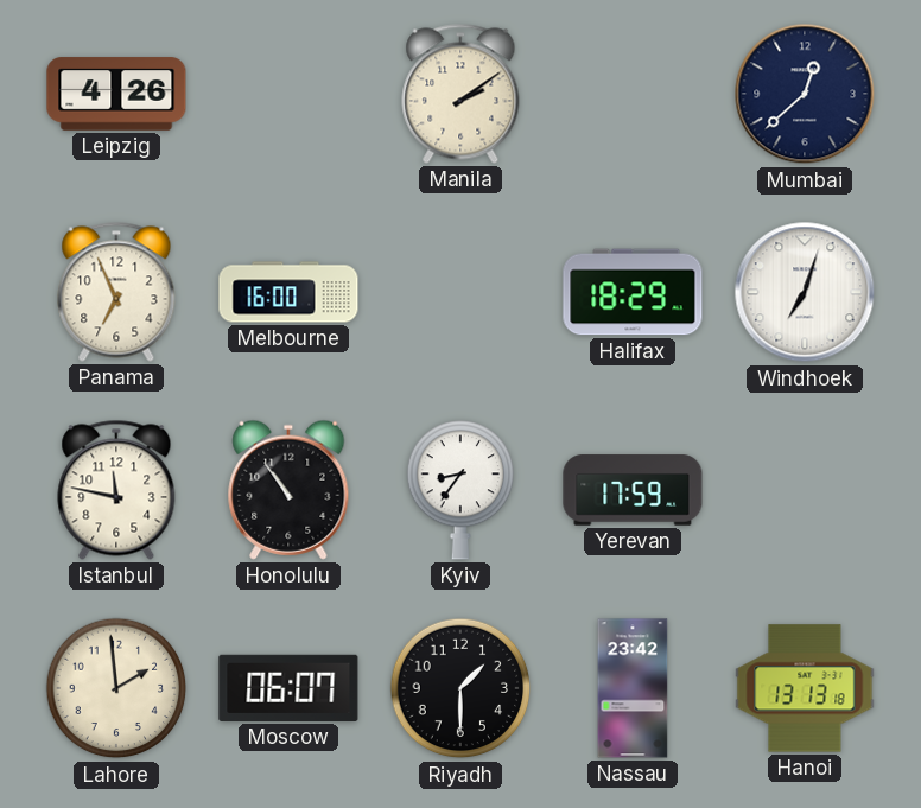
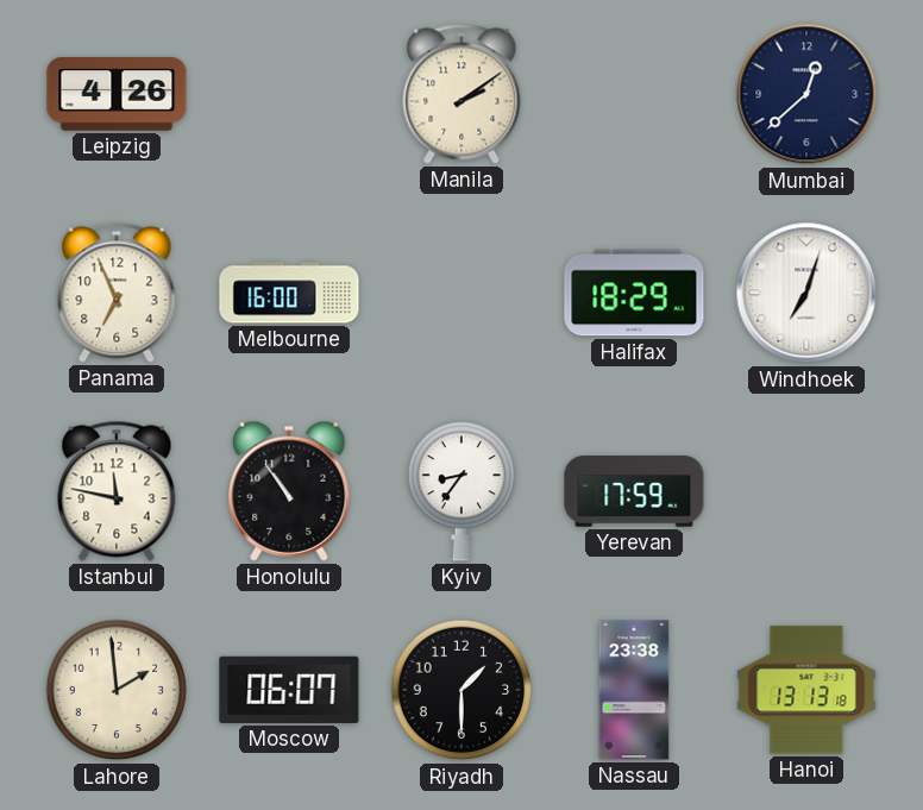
Nassau: 23:42 -> 23:38 (634, 690)
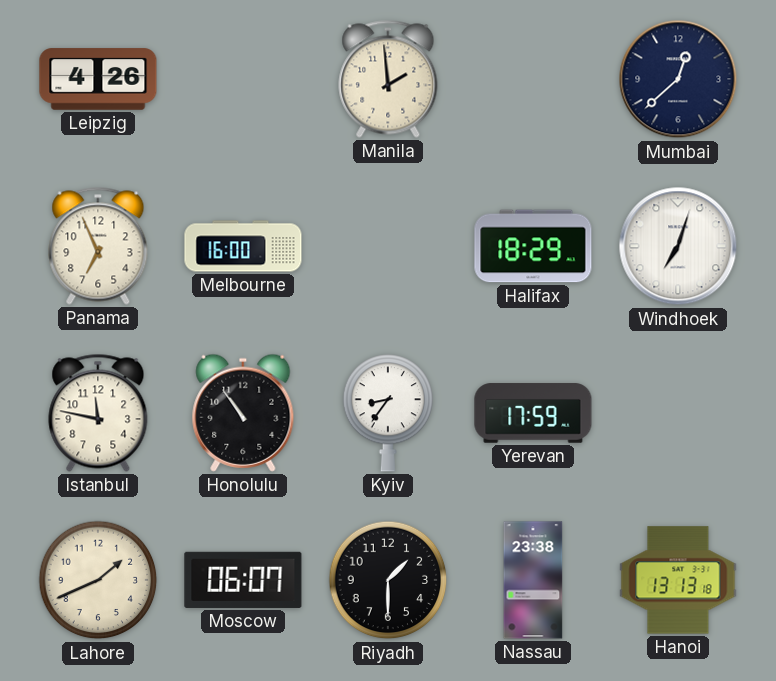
Manila: 2:09 -> 1:59 (388, 79)
Lahore: 1:59 -> 1:41 (98, 580)
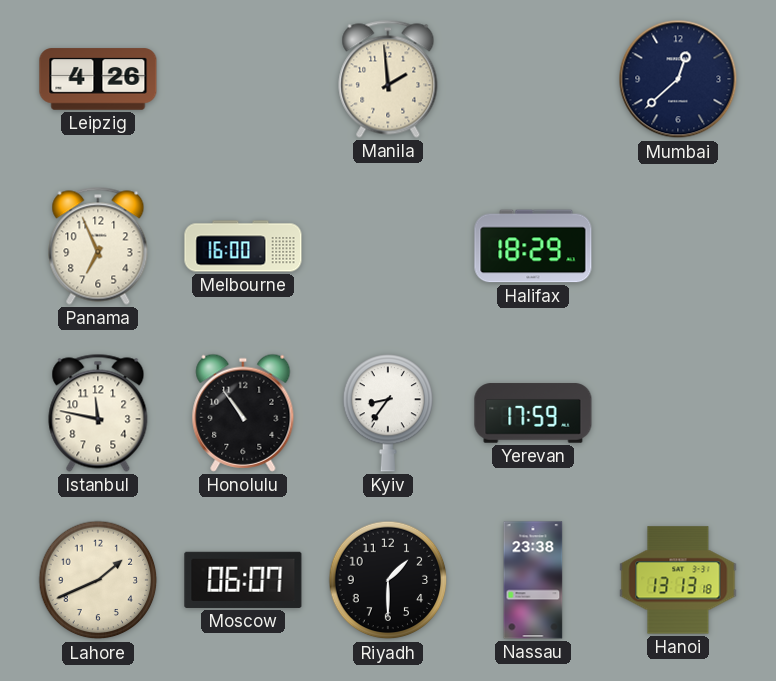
Windhoek: 7:03 -> none (678, 246)
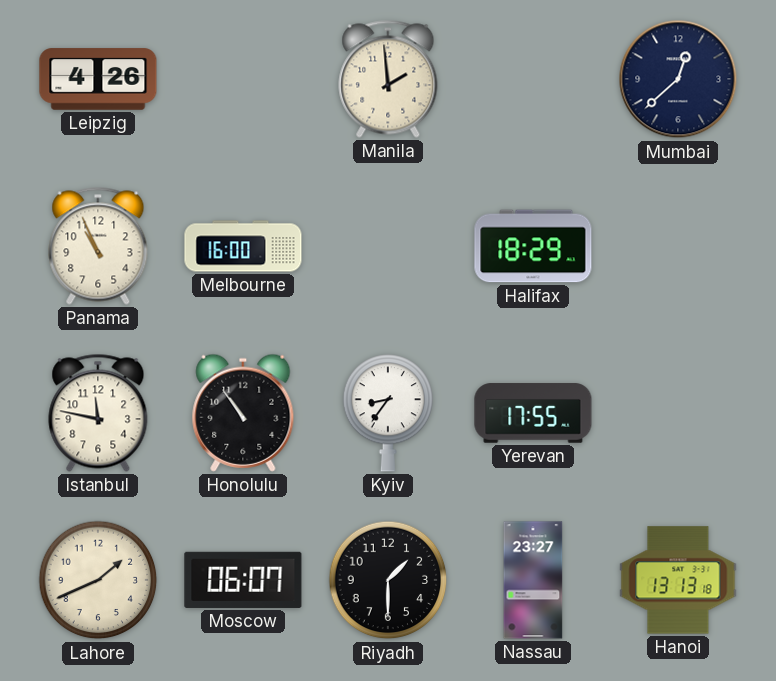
Panama: 6:56 -> 10:56 (98, 246)
Yerevan: 17:59 -> 17:55 (533, 413)
Nassau: 23:38 -> 23:27 (533, 580)
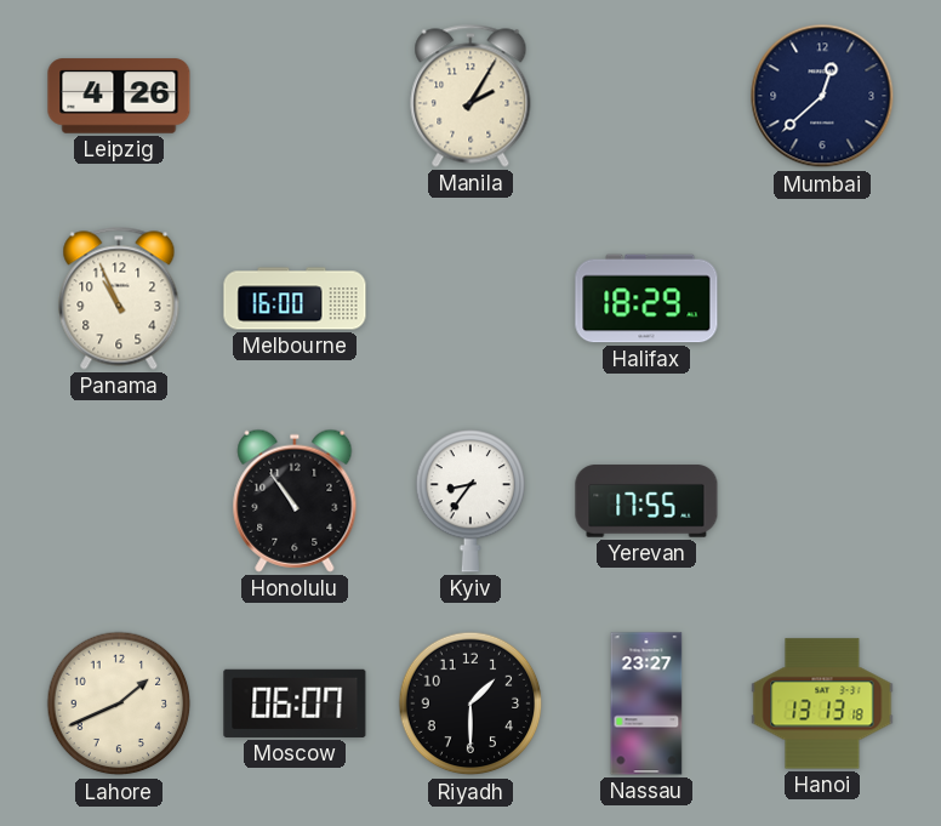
Manila: 1:59 -> 2:05 (470, 96)
Istanbul: 11:47 -> none (98, 413)
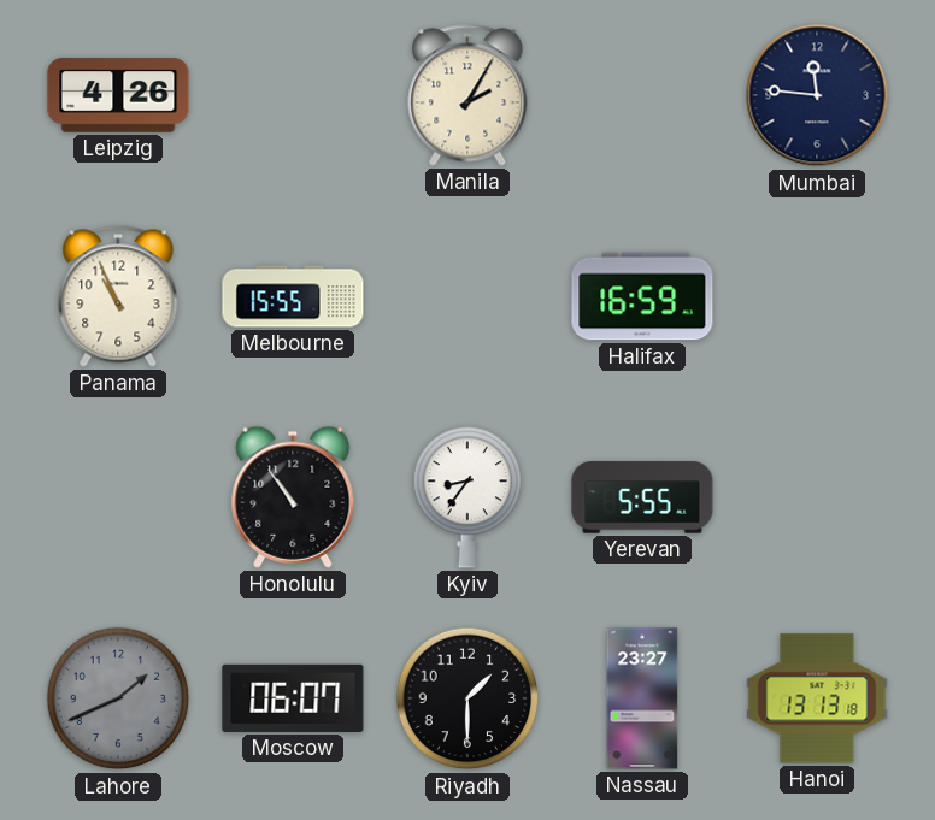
Mumbai: 12:38 -> 11:46 (817, 95)
Melbourne: 16:00 -> 15:55 (293, 296)
Halifax: 18:29 -> 16:59 (642, 296)
Yerevan: 17:55 -> 5:55 (642, 497)
Lahore dial: cream -> grey (118, 698)
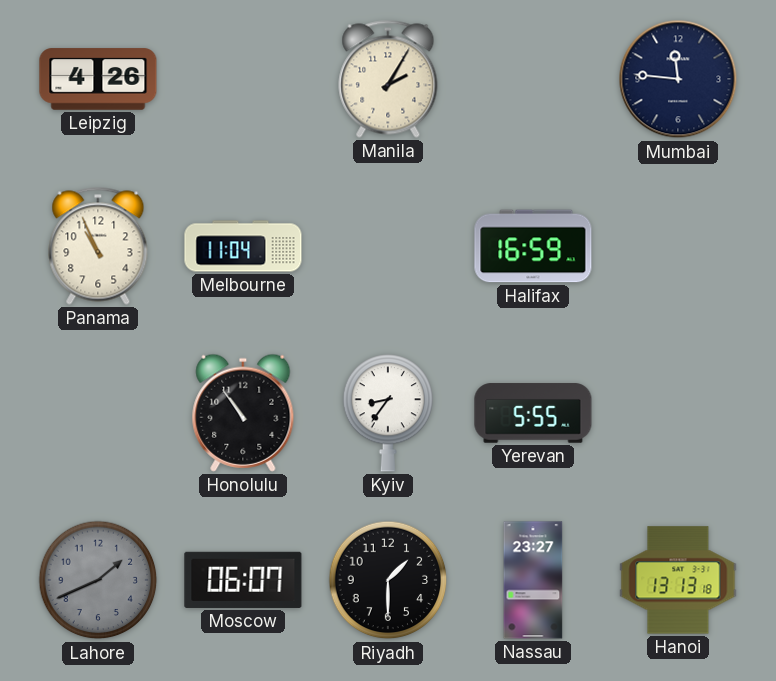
Melbourne: 15:55 -> 11:04 (243, 246)
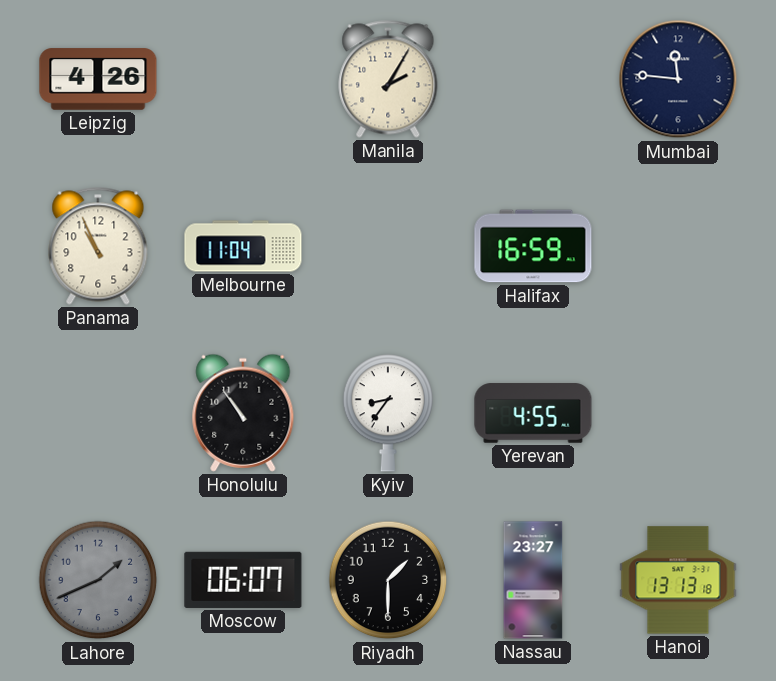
Yerevan: 5:55 -> 4:55 (533, 413)
